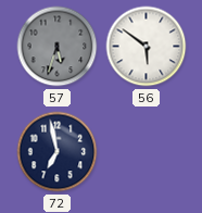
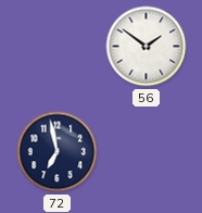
57: 5:33 -> none (58, 47)
56: 5:51 -> 1:51 (147, 47)
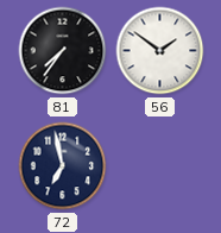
81: none -> 7:36 (63, 51)
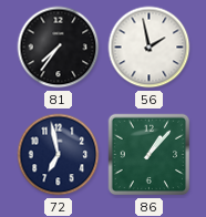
56: 1:51 -> 1:58 (150, 48)
86: none -> 1:07 (150, 155)
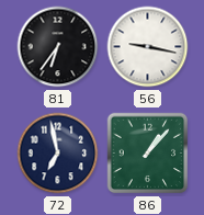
81: 7:36 -> 6:36 (58, 47)
56: 1:58 -> 9:17 (148, 47)
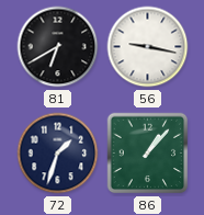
81: 6:36 -> 6:40 (58, 47)
72: 6:58 -> 1:33 (58, 154)
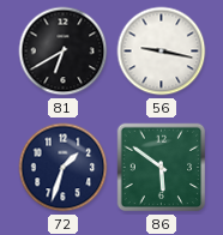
86: 1:07 -> 5:51 (162, 168)
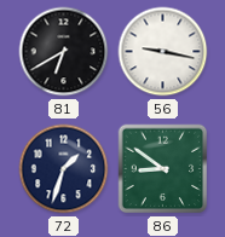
86: 5:51 -> 8:51 (163, 169)
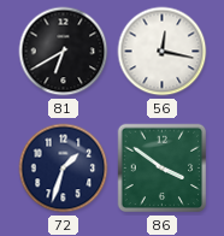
56: 9:17 -> 12:17 (163, 52)
86: 8:51 -> 3:51 (163, 169)
